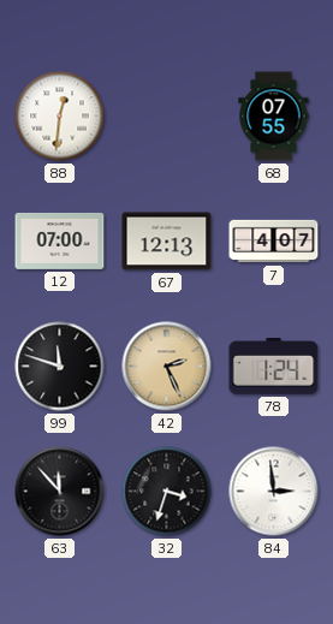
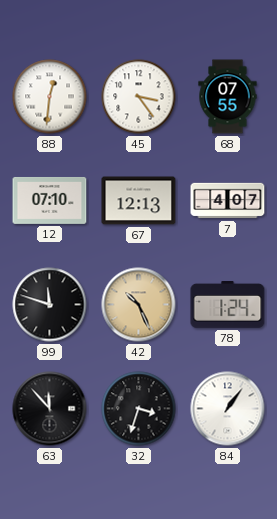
45: none -> 3:24 (139, 97)
12: 07:00 -> 07:10 (50, 200)
42: 2:26 -> 10:26 (139, 305)
84: 2:59 -> 1:06 (228, 409)
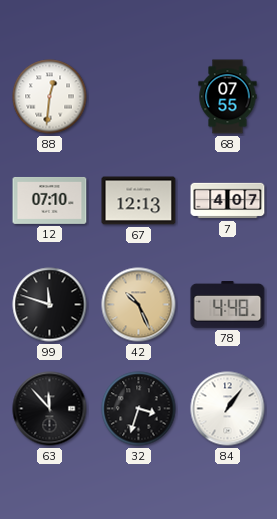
45: 3:24 -> none (139, 97)
78: 1:24 -> 4:48 (228, 305)
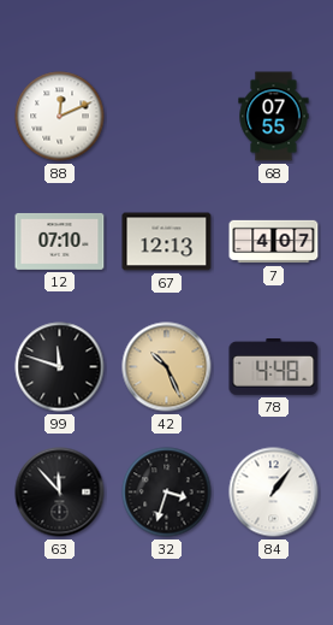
88: 12:31 -> 12:11 (60, 117)
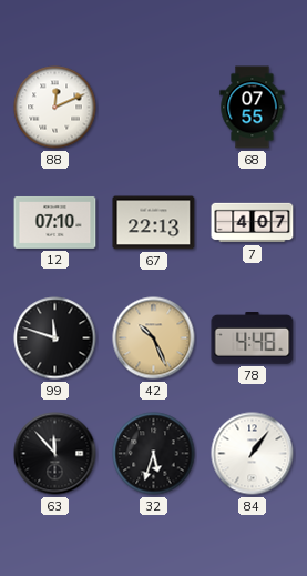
67: 12:13 -> 22:13 (154, 223)
32: 3:33 -> 5:33 (154, 454)
